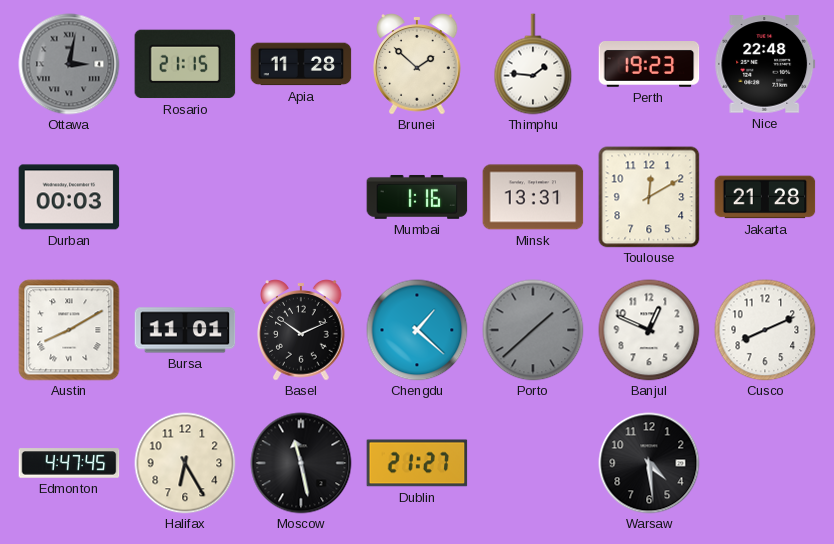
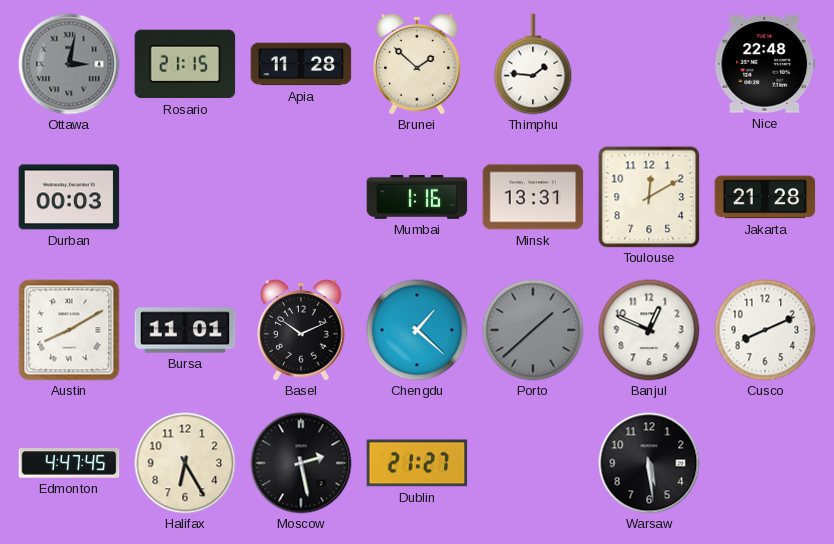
Perth: 19:23 -> none (649, 65)
Moscow: 11:28 -> 2:28 (301, 463)
Warsaw: 4:29 -> 5:29 (649, 463)
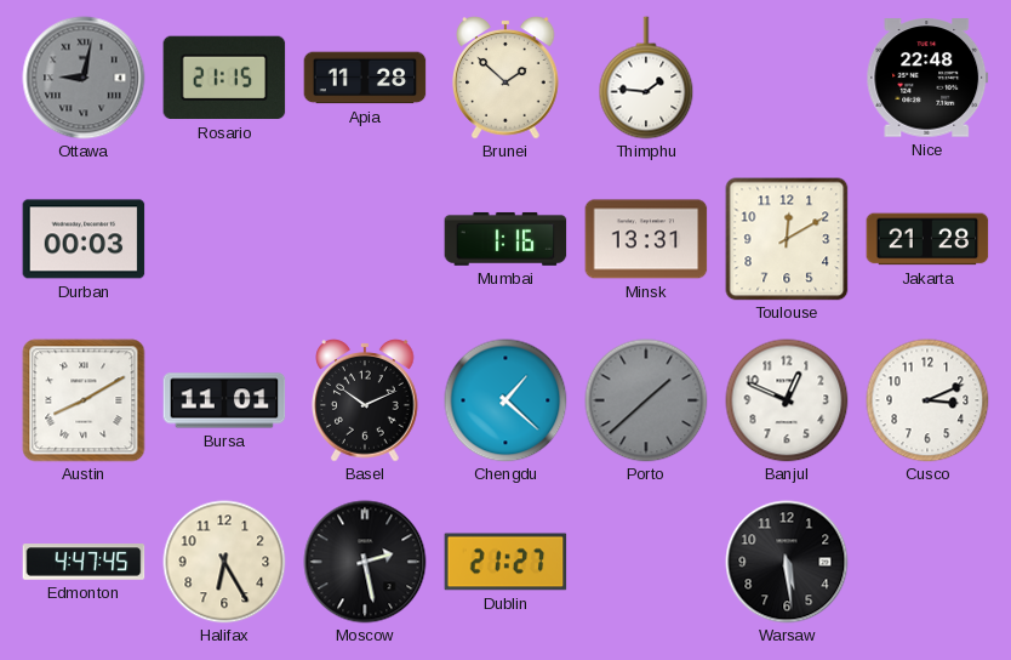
Ottawa: 3:02 -> 9:02 (84, 78)
Cusco: 8:11 -> 3:11 (927, 400)
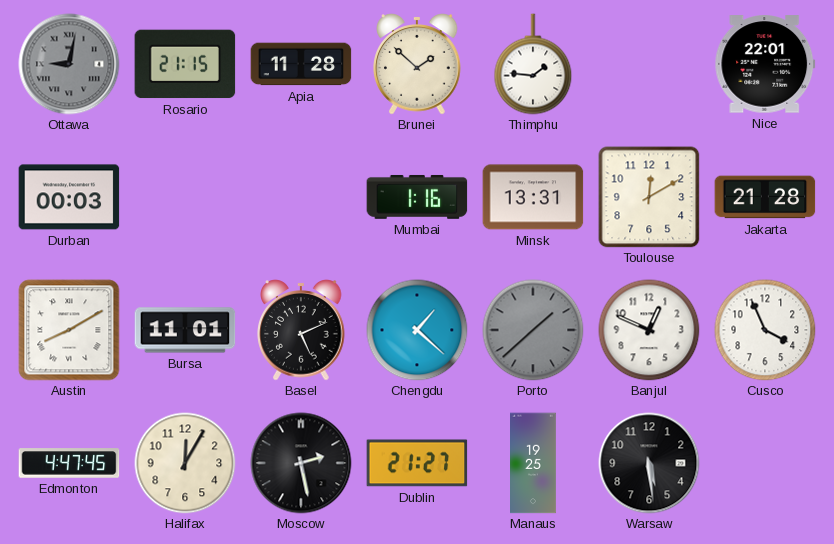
Nice: 22:48 -> 22:01 (765, 64)
Basel: 10:11 -> 5:11 (301, 330)
Cusco: 3:11 -> 3:56 (765, 330)
Halifax: 6:25 -> 12:05 (185, 463)
Manaus: none -> 19:25 (534, 463)
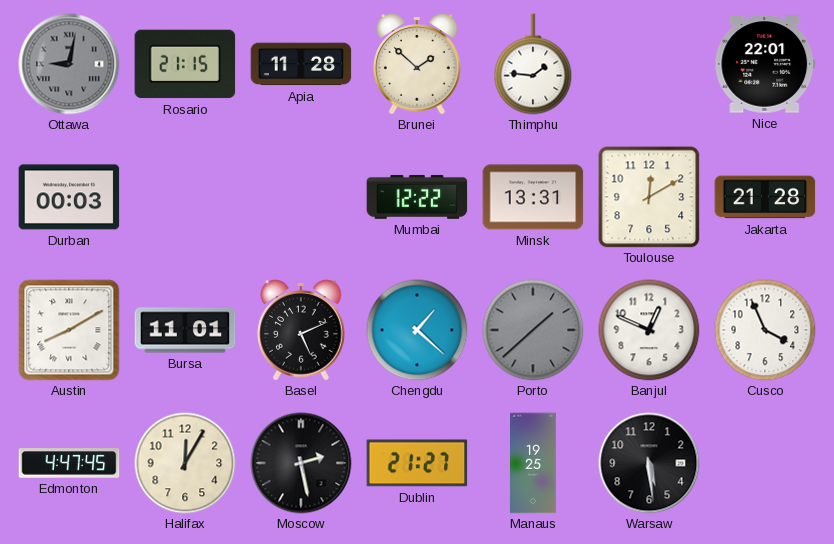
Mumbai: 1:16 -> 12:22 (417, 197)
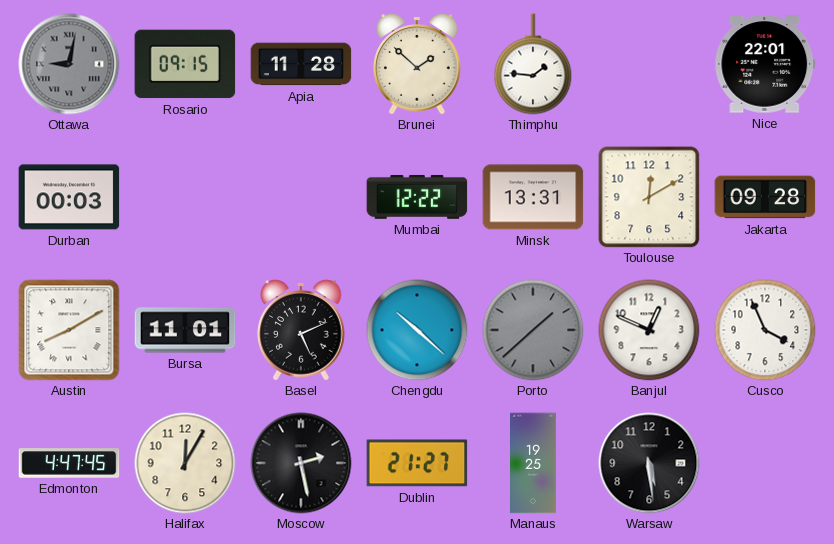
Rosario: 21:15 -> 09:15 (185, 64)
Jakarta: 21:28 -> 09:28 (765, 197)
Chengdu: 1:22 -> 10:22 (417, 330)
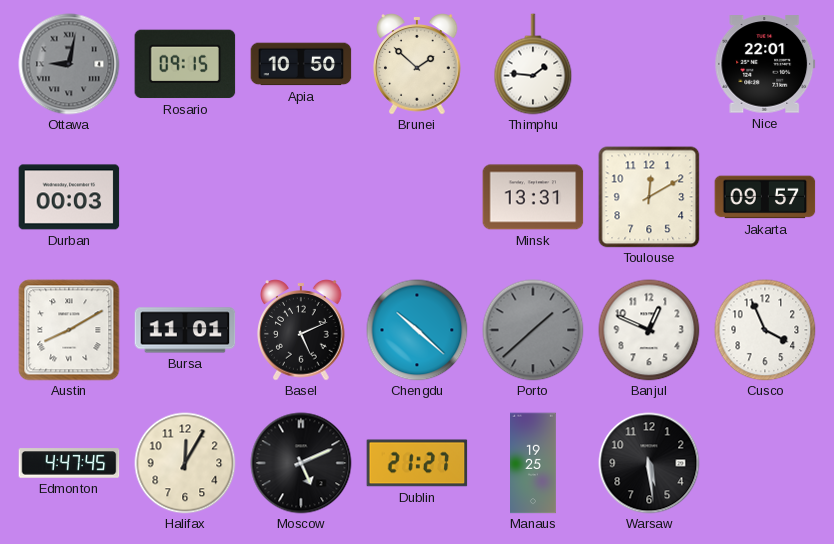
Apia: 11:28 -> 10:50 (301, 64)
Mumbai: 12:22 -> none (417, 197)
Jakarta: 09:28 -> 09:57 (765, 197)
Moscow: 2:28 -> 5:11 (301, 463)
